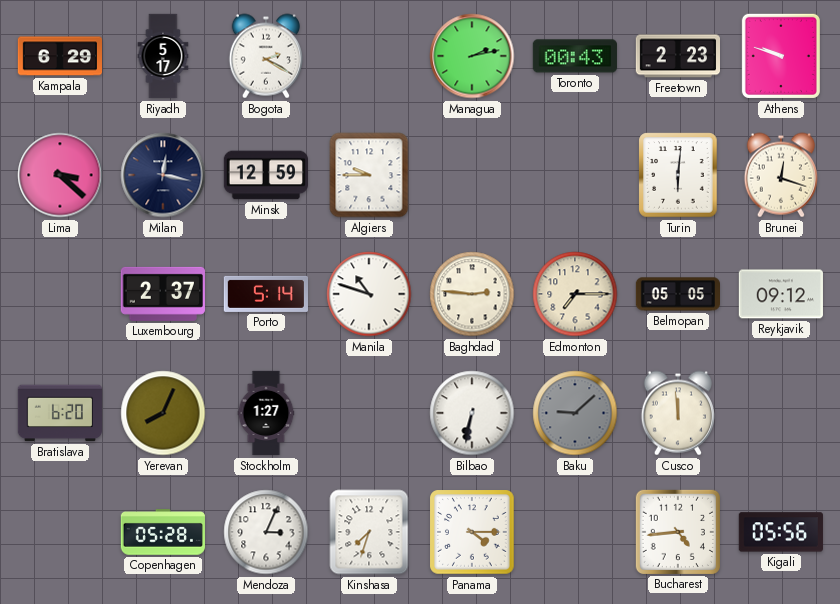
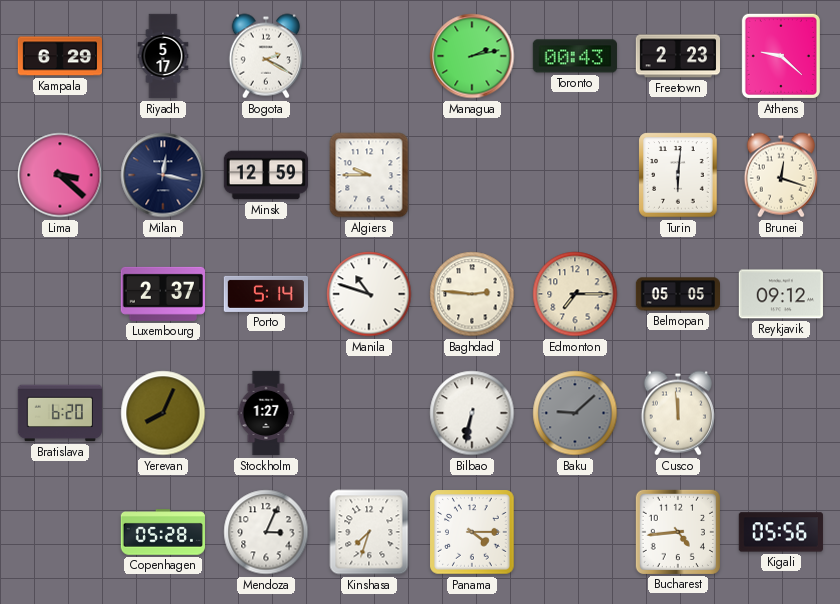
Athens: 9:48 -> 9:22 (781, 56)
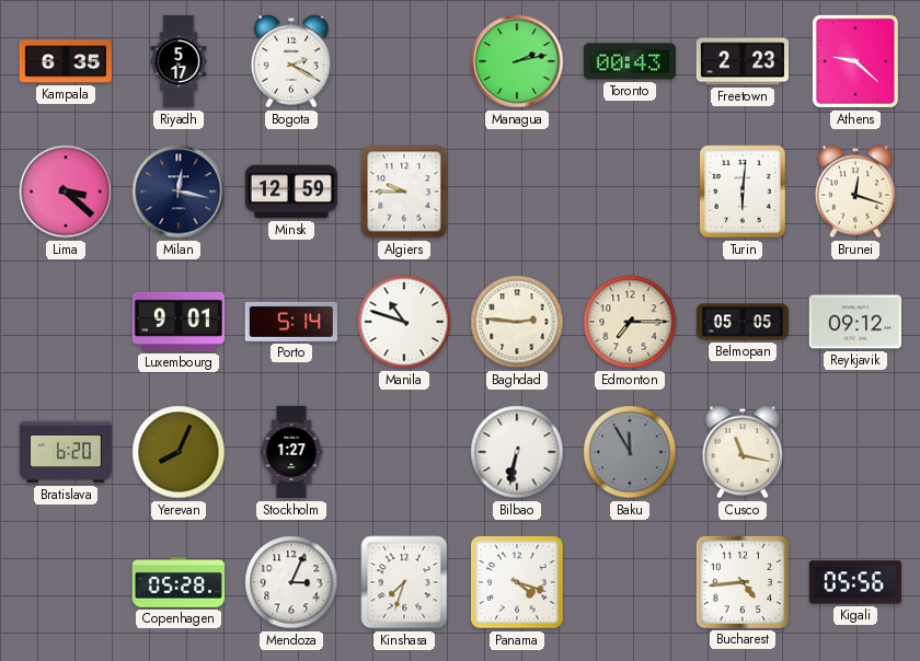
Kampala: 6:29 -> 6:35 (65, 61)
Luxembourg: 2:37 -> 9:01 (179, 322)
Baku: 9:08 -> 11:55 (630, 452)
Cusco: 11:59 -> 11:17 (743, 452)
Panama: 4:15 -> 4:18 (517, 582)
